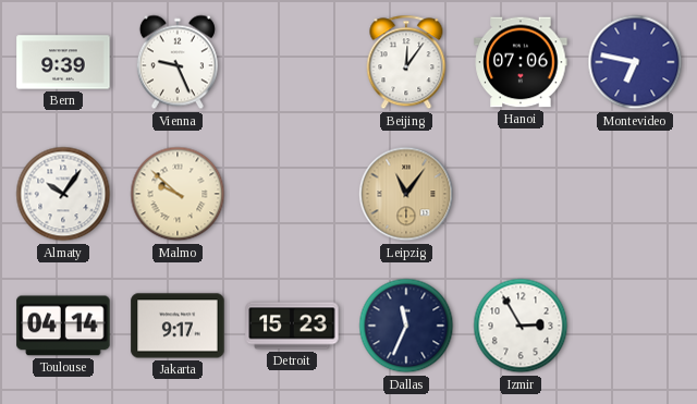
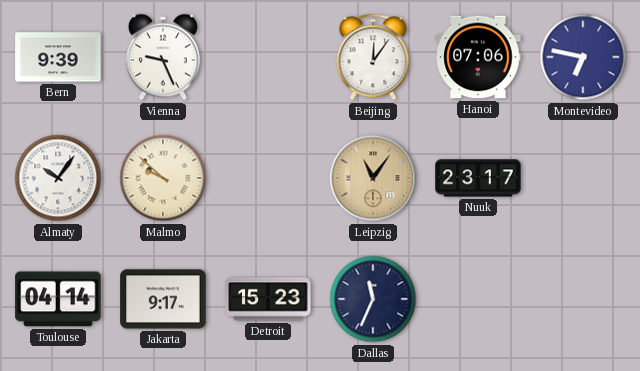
Nuuk: none -> 23:17 (478, 178)
Izmir: 2:55 -> none (521, 326)
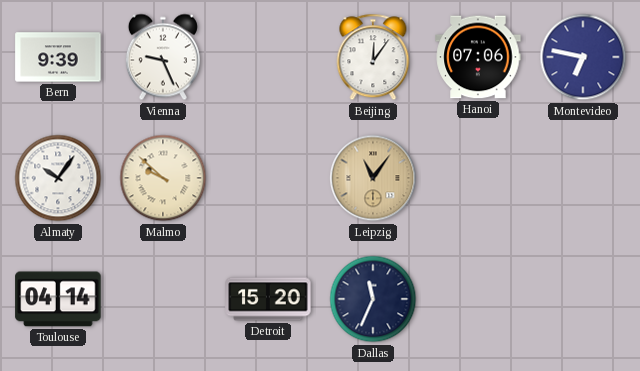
Nuuk: 23:17 -> none (478, 178)
Jakarta: 9:17 -> none (163, 299)
Detroit: 15:23 -> 15:20 (268, 299)
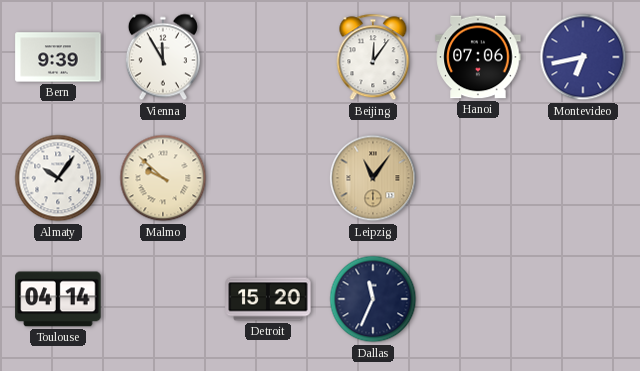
Vienna: 9:26 -> 11:55 (163, 57)
Montevideo: 6:47 -> 6:43 (583, 57)
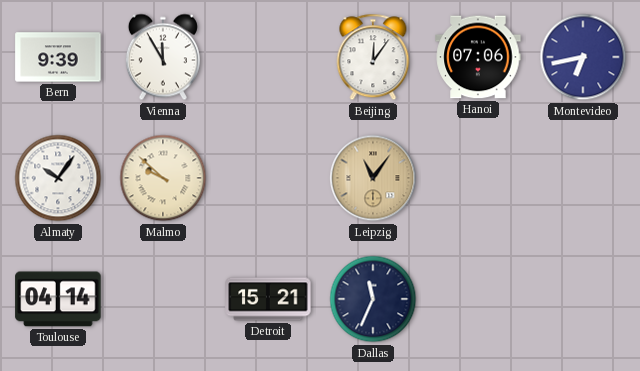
Detroit: 15:20 -> 15:21 (268, 299)
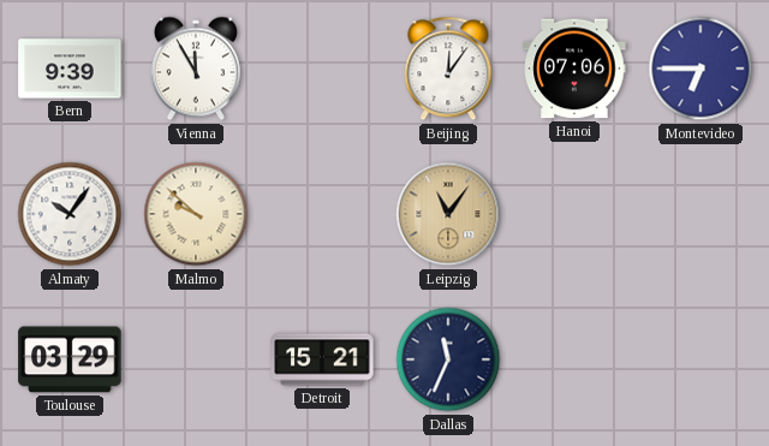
Montevideo: 6:43 -> 6:45 (701, 69)
Toulouse: 04:14 -> 03:29 (70, 359)
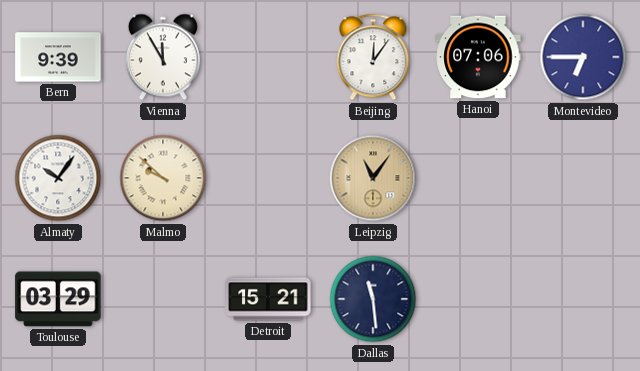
Dallas: 11:34 -> 11:29 (373, 299)
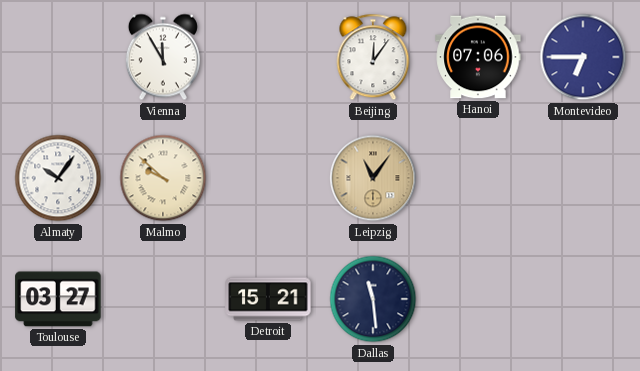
Bern: 9:39 -> none (58, 57)
Toulouse: 03:29 -> 03:27 (58, 299)
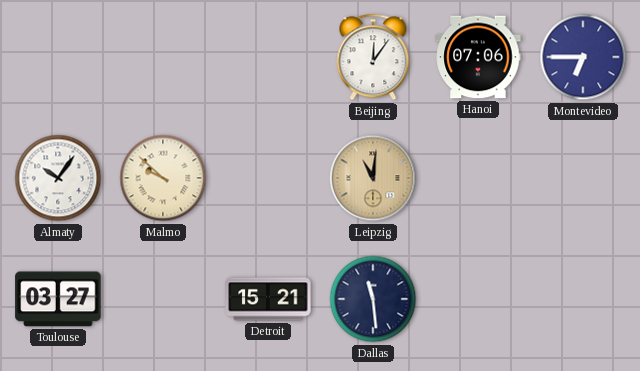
Vienna: 11:55 -> none (163, 57)
Leipzig: 11:06 -> 11:01 (373, 178)
